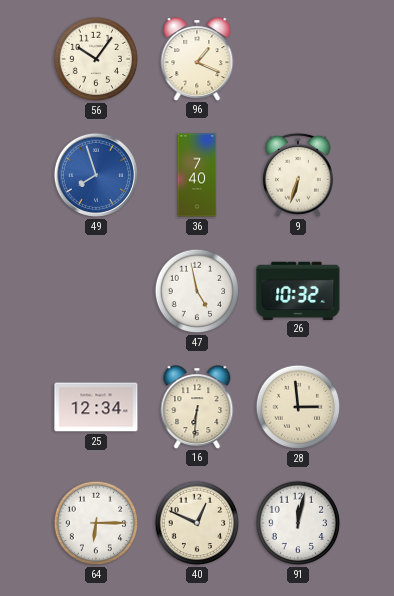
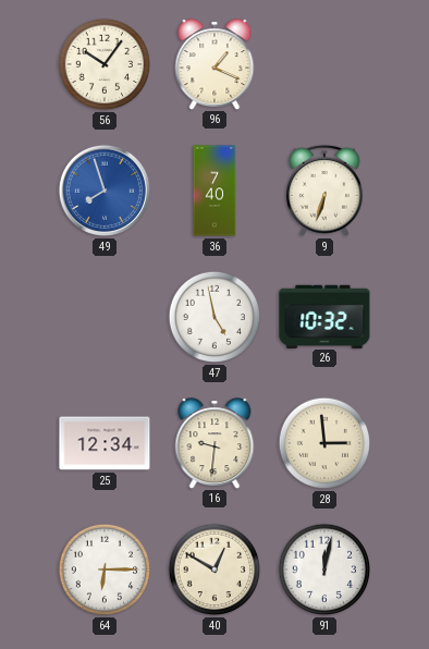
16: 6:31 -> 9:31 (214, 443)
40: 12:49 -> 12:50 (214, 570)
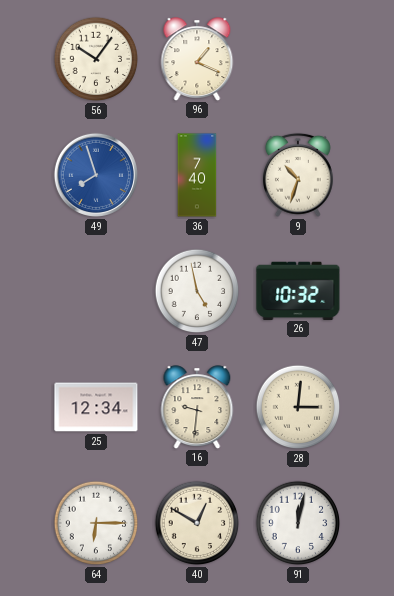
9: 6:33 -> 10:33 (298, 175)
28: 2:59 -> 3:01 (298, 407)
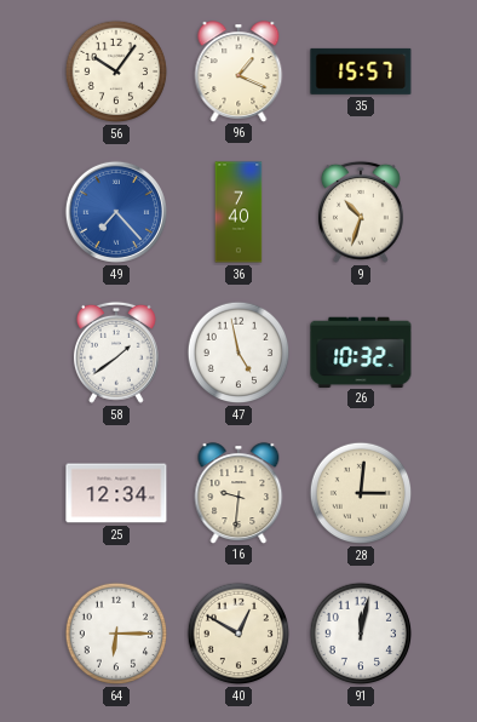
35: none -> 15:57 (361, 71)
49: 7:57 -> 7:23 (116, 212)
58: none -> 1:39 (116, 353)
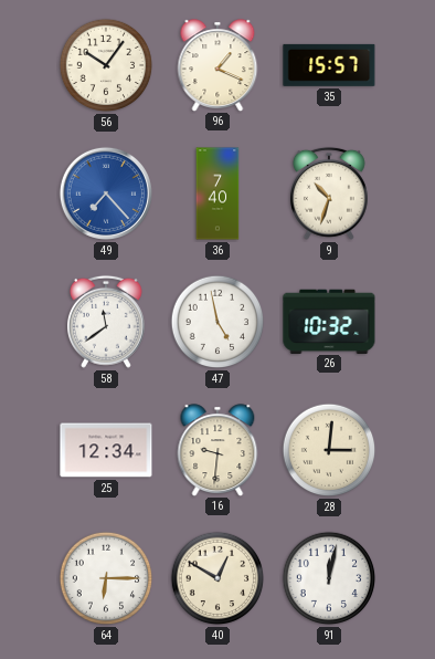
58: 1:39 -> 11:39 (106, 322)
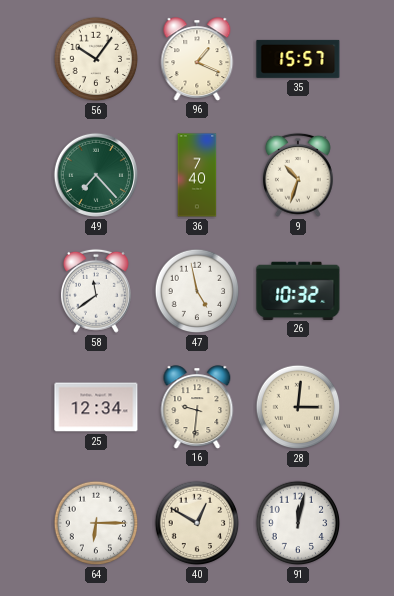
49 dial: blue -> green (96, 175)
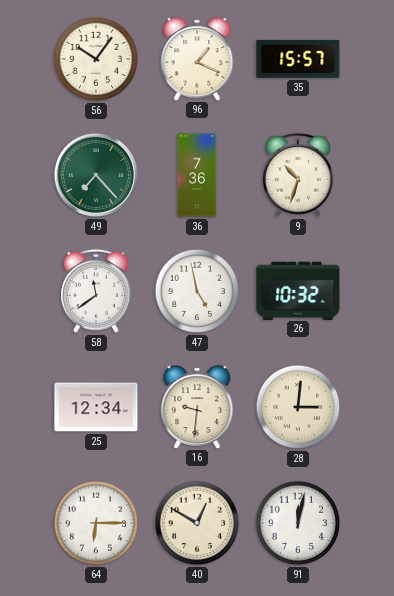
36: 7:40 -> 7:36 (197, 175)
